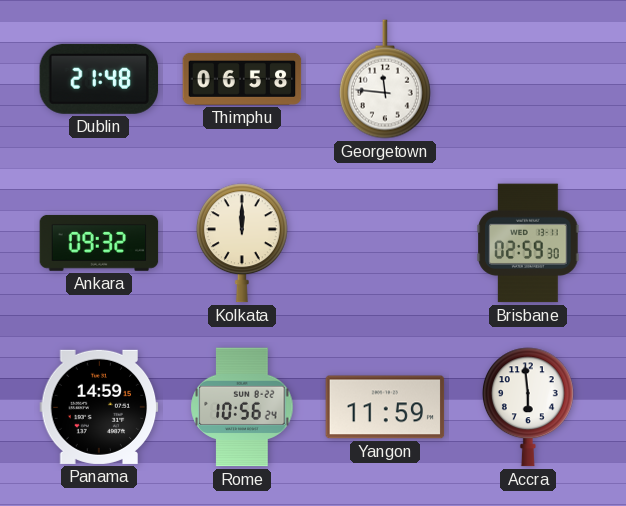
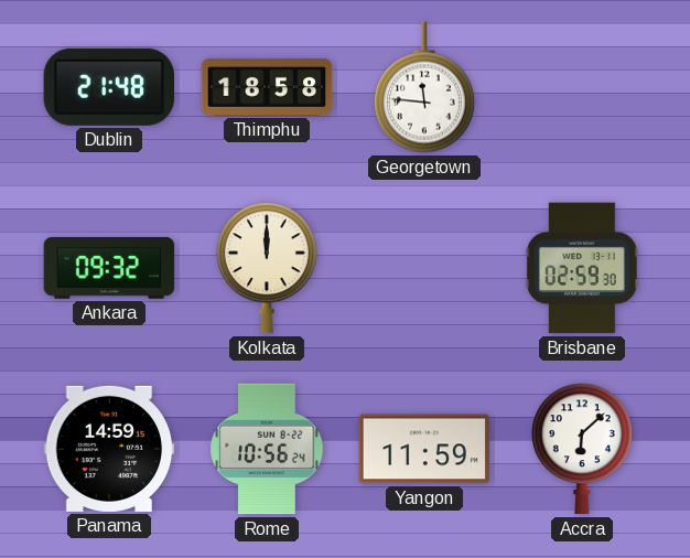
Thimphu: 06:58 -> 18:58 (267, 87)
Accra: 5:59 -> 6:08 (582, 449)
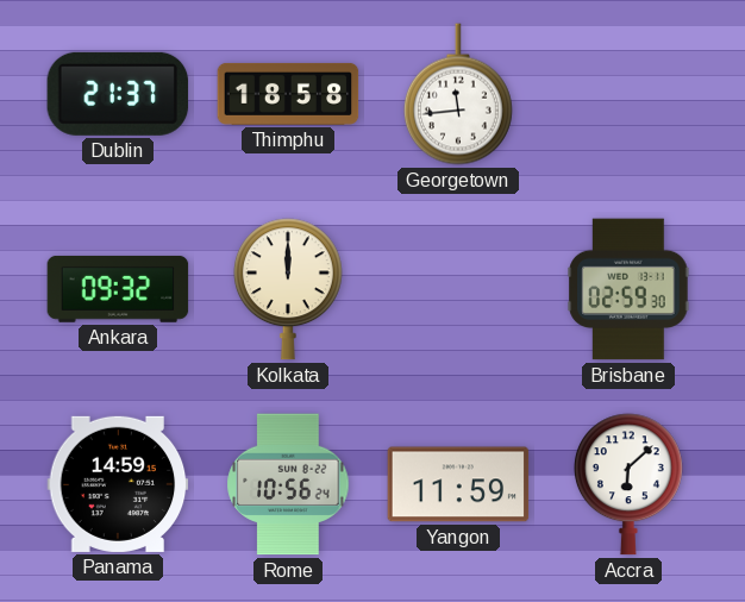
Dublin: 21:48 -> 21:37 (118, 94)
Georgetown: 11:46 -> 11:44 (458, 94)
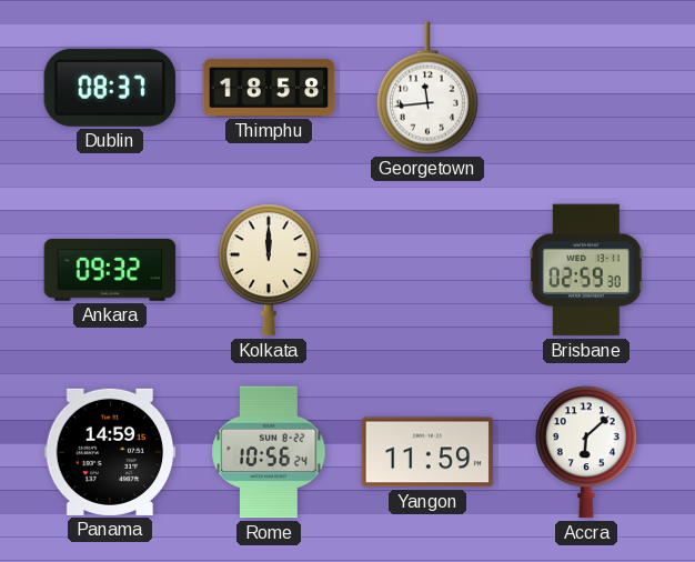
Dublin: 21:37 -> 08:37 (110, 88)
